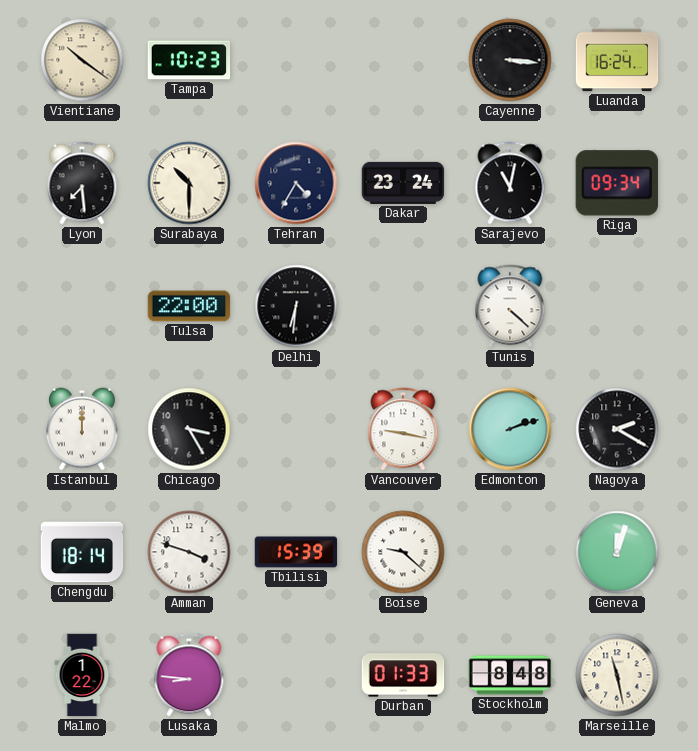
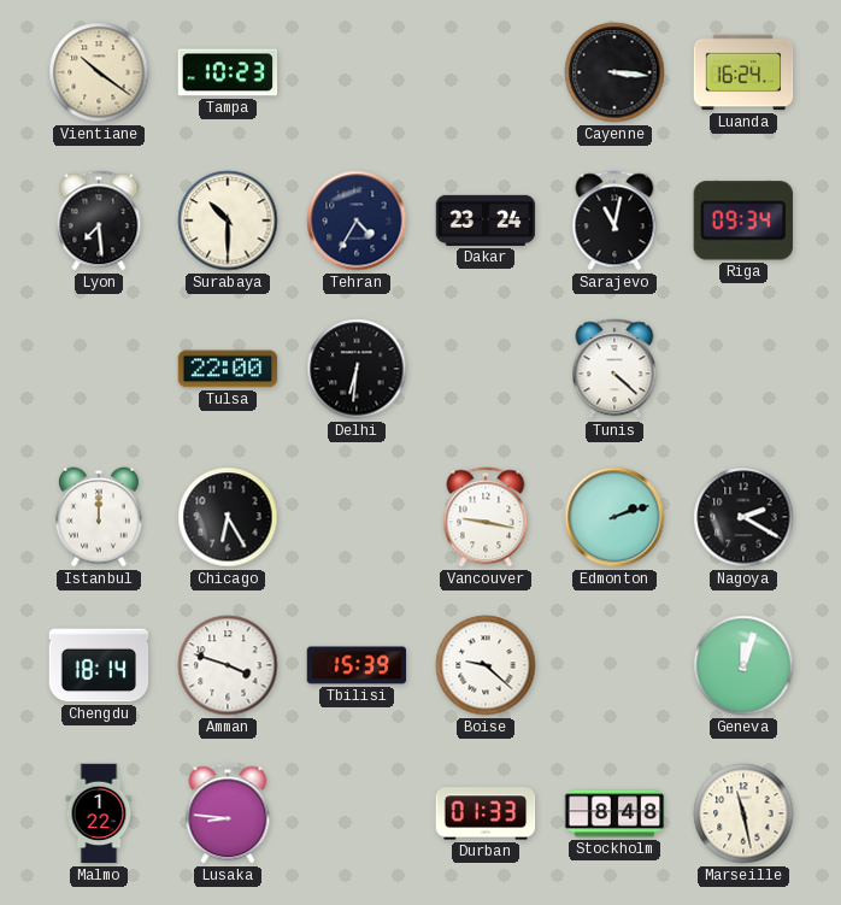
Chicago: 3:25 -> 6:25 (228, 517)
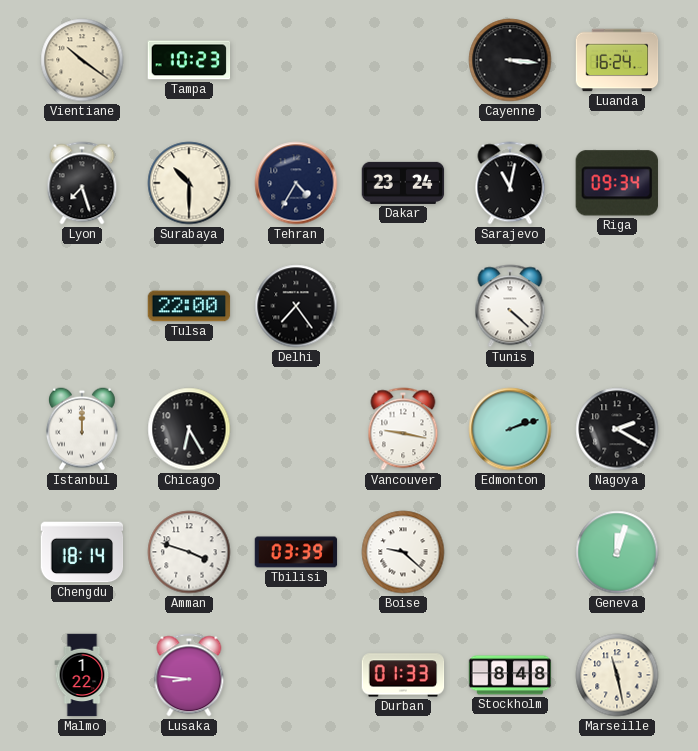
Lyon: 7:29 -> 7:27 (82, 183)
Delhi: 6:31 -> 7:24 (296, 306)
Tbilisi: 15:39 -> 03:39 (296, 552)
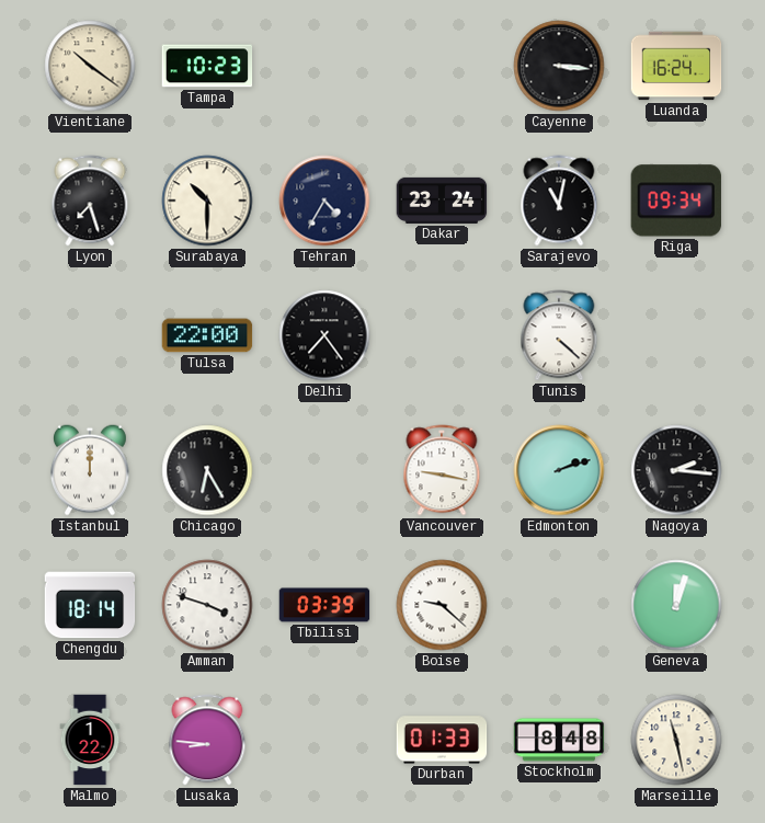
Nagoya: 2:20 -> 2:16 (676, 470)
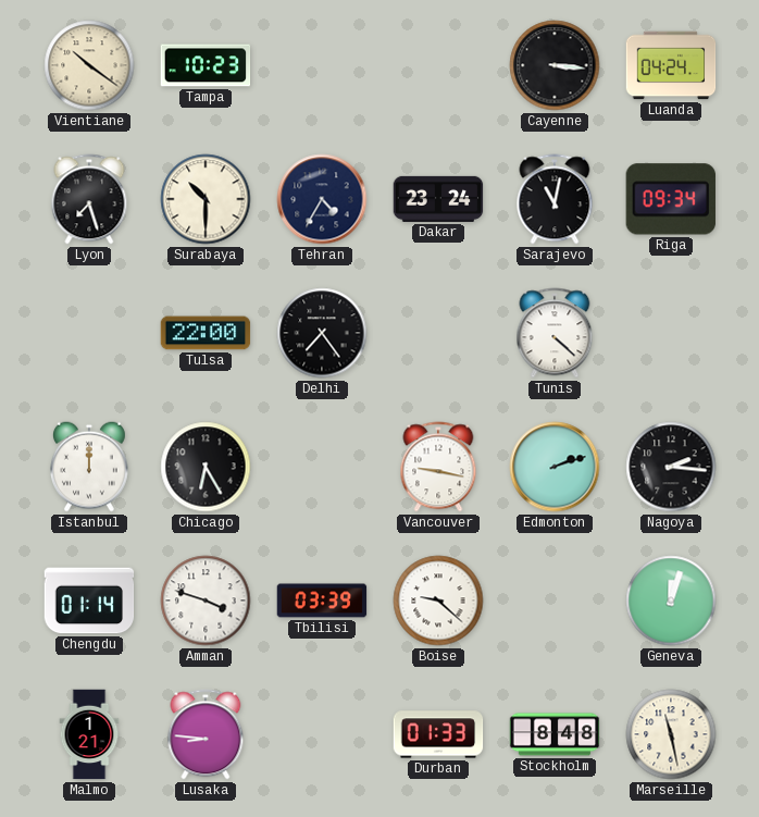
Luanda: 16:24 -> 04:24 (671, 65)
Chengdu: 18:14 -> 01:14 (89, 601)
Malmo: 1:22 -> 1:21 (89, 734)
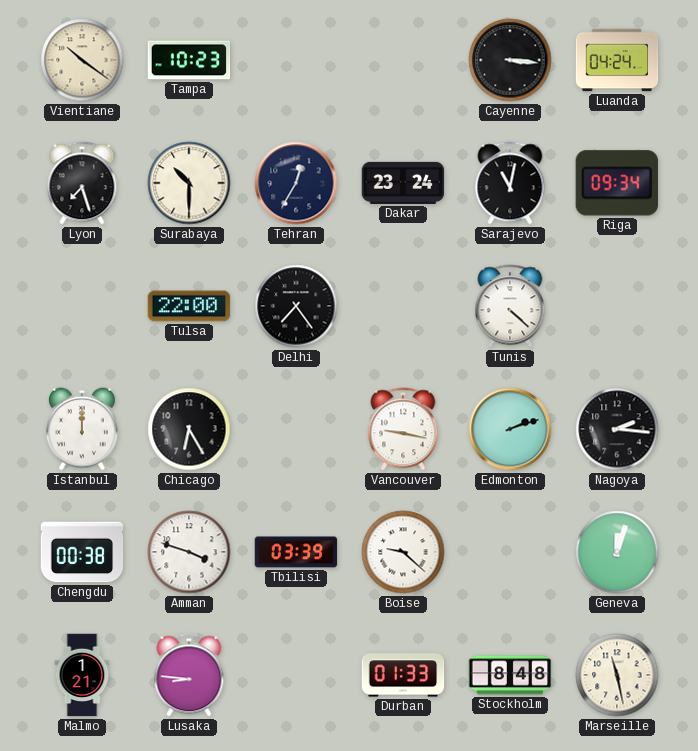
Tehran: 4:35 -> 12:35 (296, 183)
Chengdu: 01:14 -> 00:38 (82, 552)
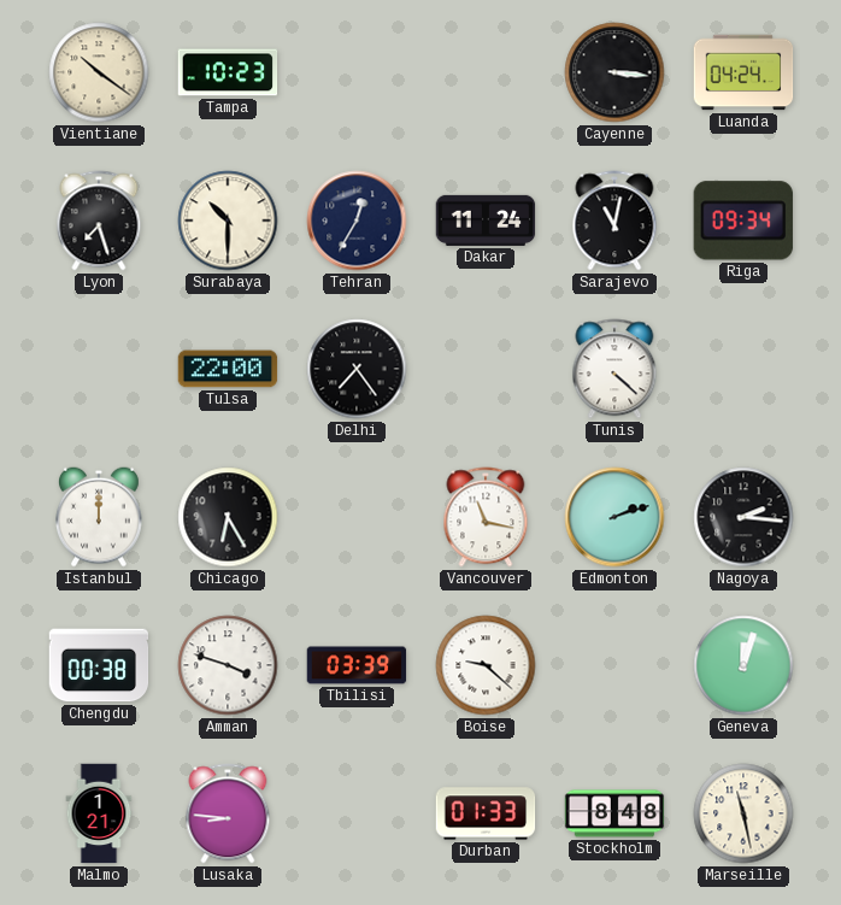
Dakar: 23:24 -> 11:24 (486, 221)
Vancouver: 9:17 -> 11:17 (486, 517)
